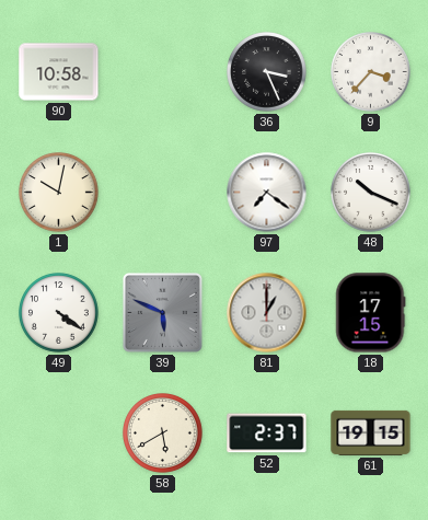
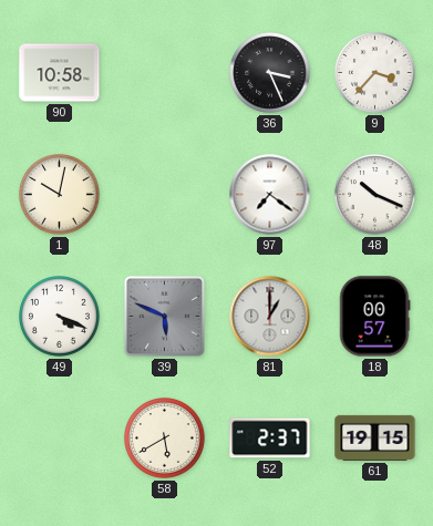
49: 4:21 -> 4:19 (60, 317)
18: 17:15 -> 00:57 (375, 317)
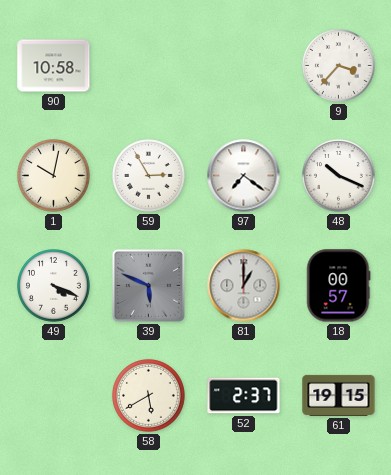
36: 3:26 -> none (270, 73)
59: none -> 2:55 (149, 176)
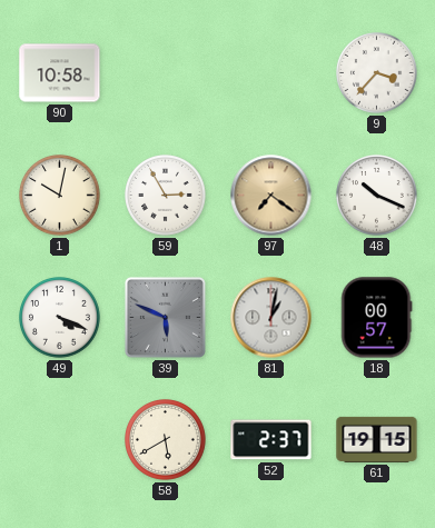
97 dial: white -> champagne (271, 196)
81: 1:00 -> 1:02 (271, 318)
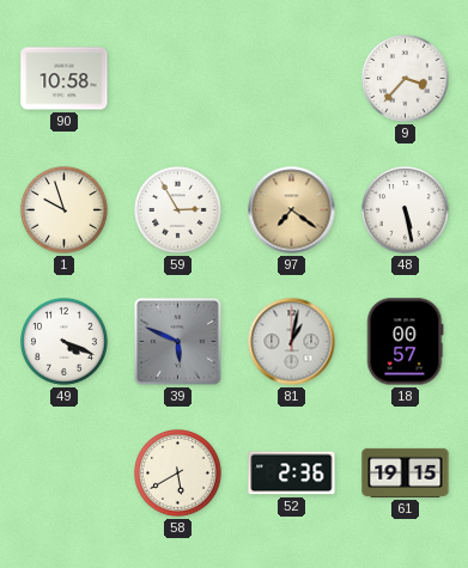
1: 10:02 -> 9:57 (65, 210)
48: 10:19 -> 5:28 (406, 210)
52: 2:37 -> 2:36 (292, 474)
